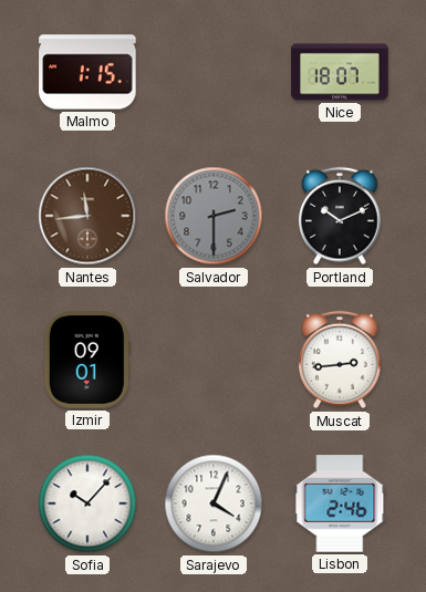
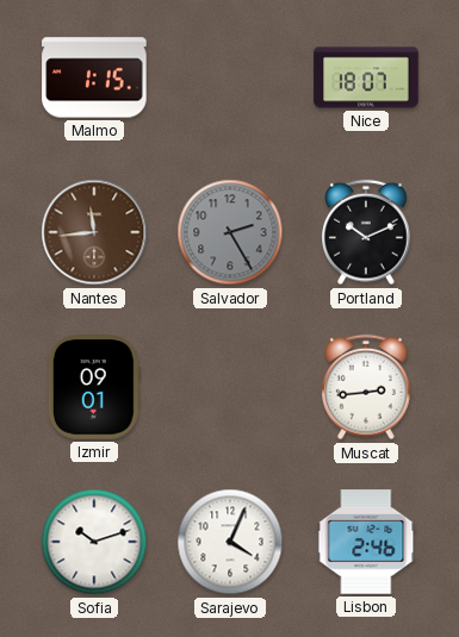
Salvador: 2:30 -> 2:25 (230, 232)
Sofia: 10:07 -> 10:12 (94, 542)
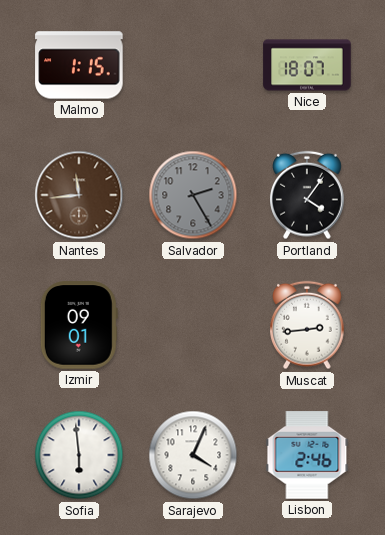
Portland: 10:11 -> 4:06 (307, 195)
Sofia: 10:12 -> 5:59 (79, 455)
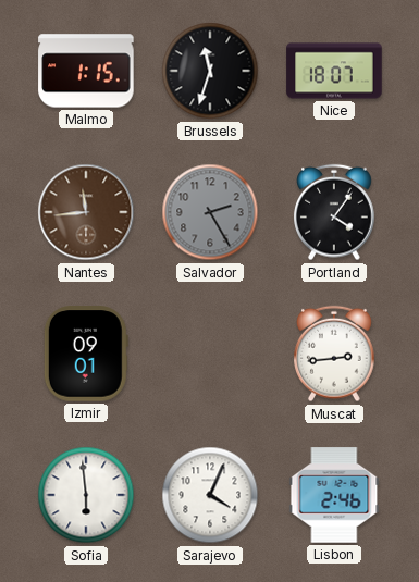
Brussels: none -> 11:33 (210, 71)
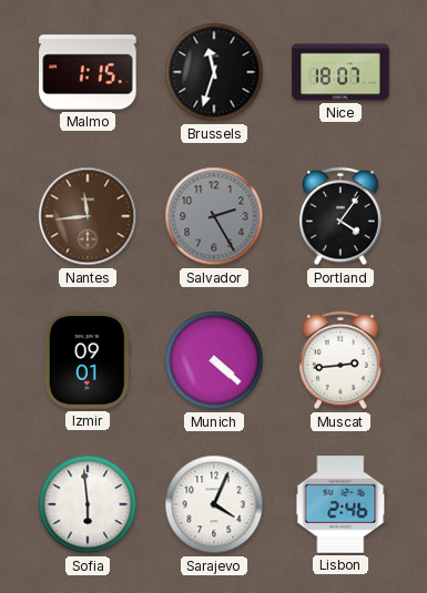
Munich: none -> 4:22 (214, 360)
